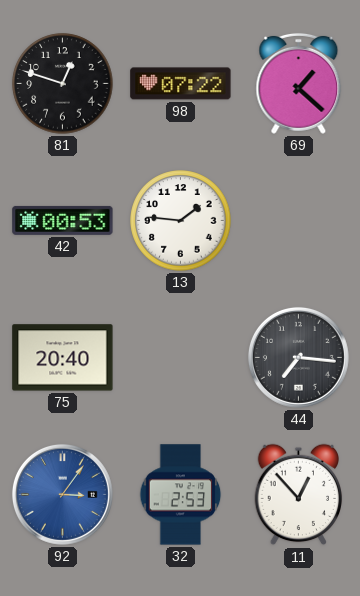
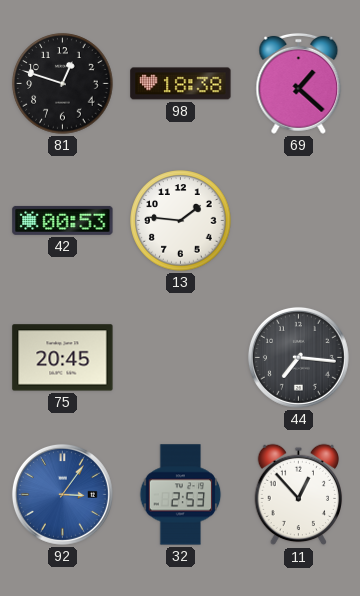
98: 07:22 -> 18:38 (181, 84)
75: 20:40 -> 20:45 (63, 358)
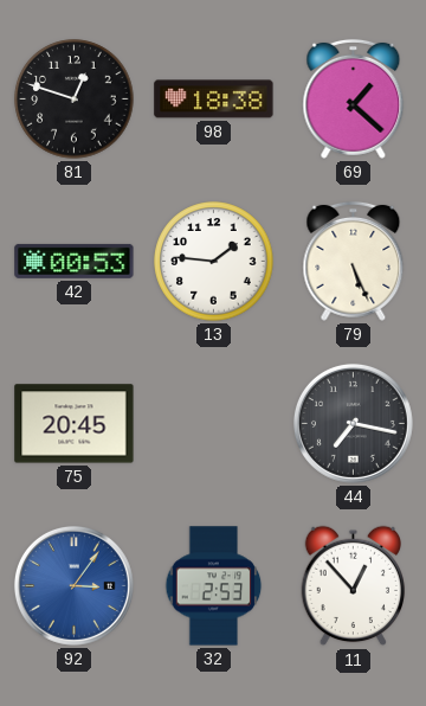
79: none -> 5:26 (354, 261)
44: 7:16 -> 7:17 (353, 423)
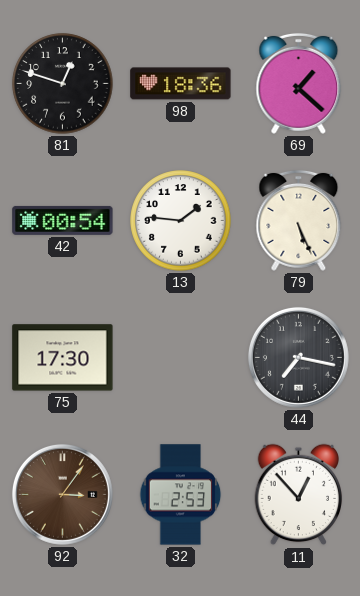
98: 18:38 -> 18:36 (181, 84)
42: 00:53 -> 00:54 (63, 220)
75: 20:45 -> 17:30 (63, 358)
92 dial: blue -> brown (62, 494)
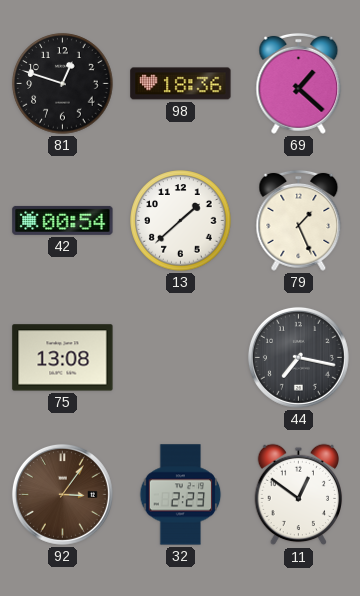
13: 1:46 -> 1:38 (181, 221)
79: 5:26 -> 1:26 (299, 220)
75: 17:30 -> 13:08 (63, 358)
32: 2:53 -> 2:23 (181, 495)
11: 12:53 -> 12:51 (299, 495)
